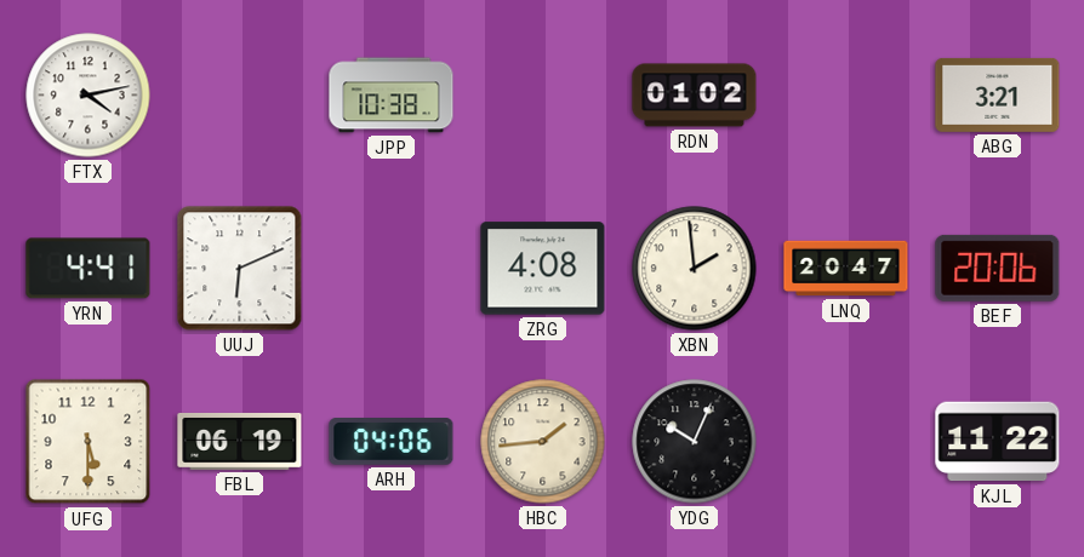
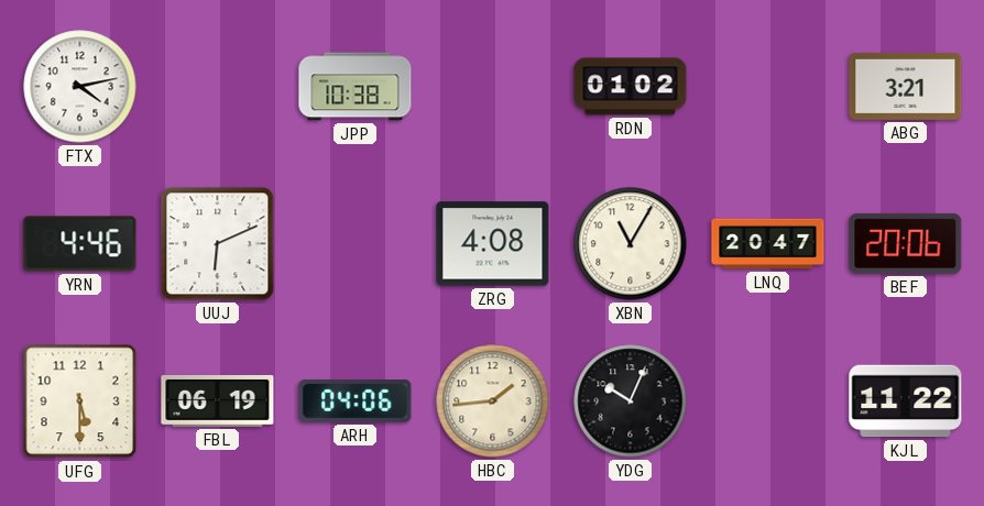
YRN: 4:41 -> 4:46 (80, 244)
XBN: 1:59 -> 11:05 (631, 244)
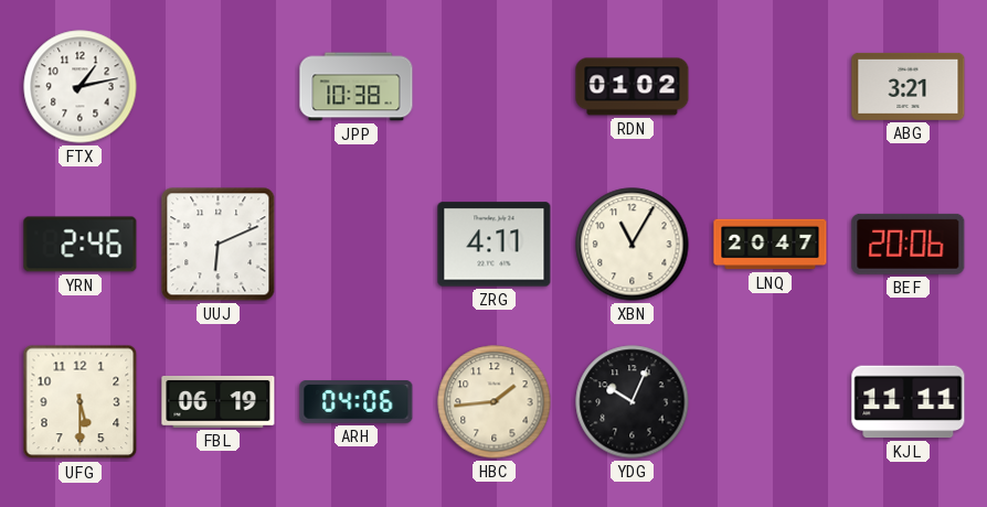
FTX: 4:13 -> 1:13 (81, 87)
YRN: 4:46 -> 2:46 (81, 245)
ZRG: 4:08 -> 4:11 (495, 245)
KJL: 11:22 -> 11:11 (909, 402)
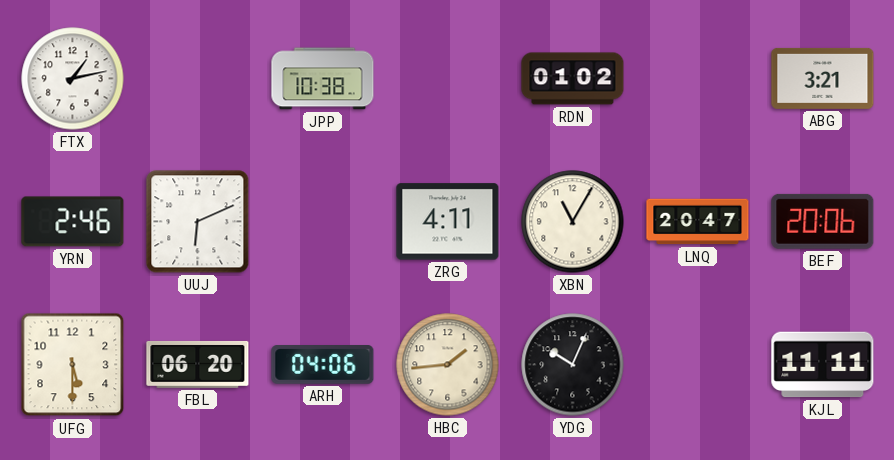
FBL: 06:19 -> 06:20 (198, 365)
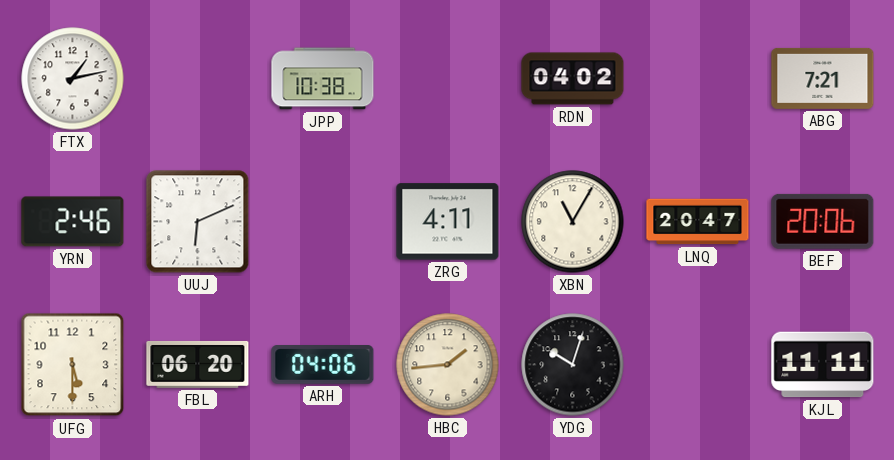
RDN: 01:02 -> 04:02 (573, 79)
ABG: 3:21 -> 7:21 (823, 78)
YDG: 10:04 -> 10:03 (573, 365)
